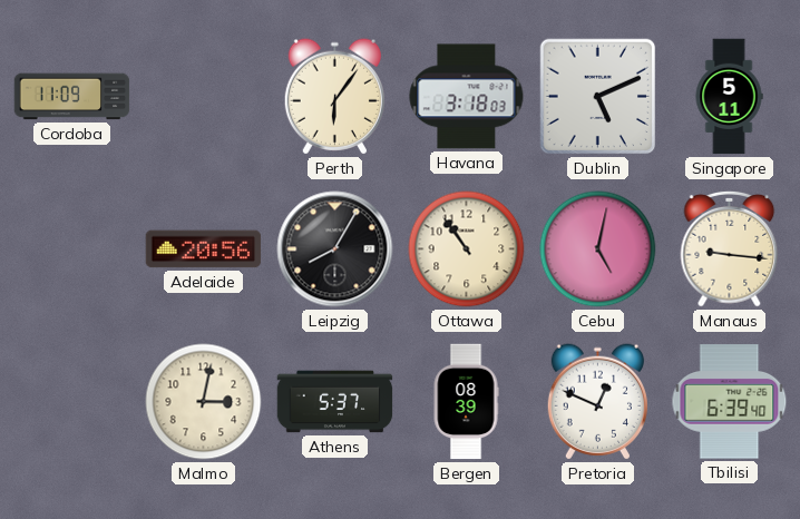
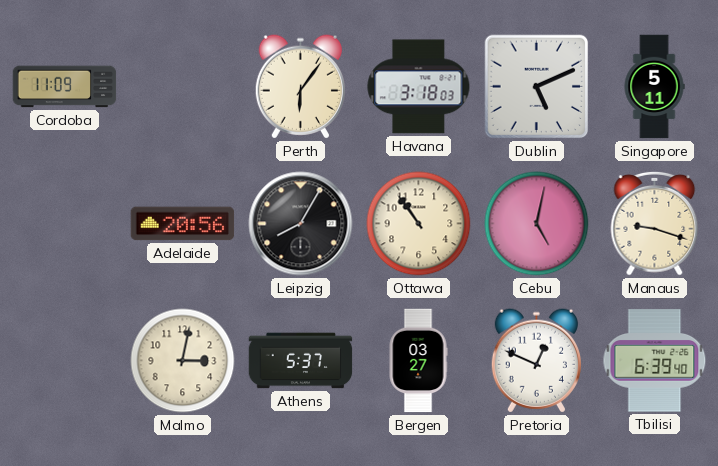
Manaus: 9:16 -> 9:18 (655, 223)
Bergen: 08:39 -> 03:27 (418, 361)
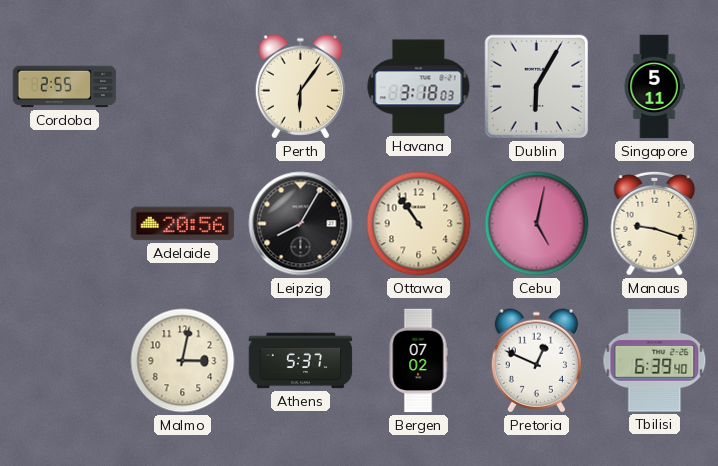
Cordoba: 11:09 -> 2:55 (65, 87)
Dublin: 5:11 -> 6:05 (537, 87)
Bergen: 03:27 -> 07:02 (418, 361)
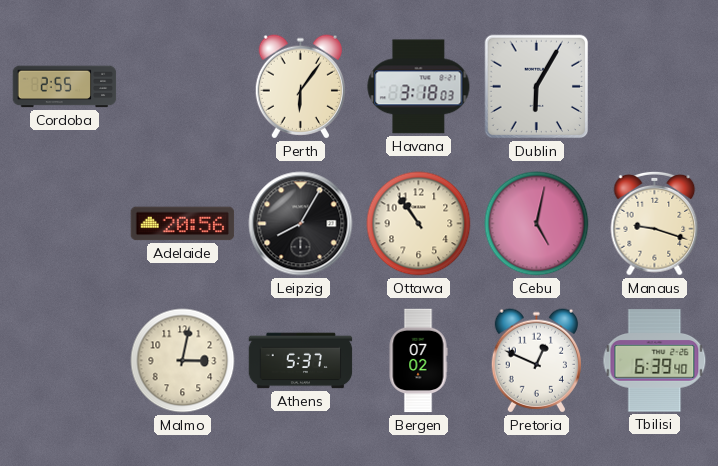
Singapore: 5:11 -> none (654, 87)
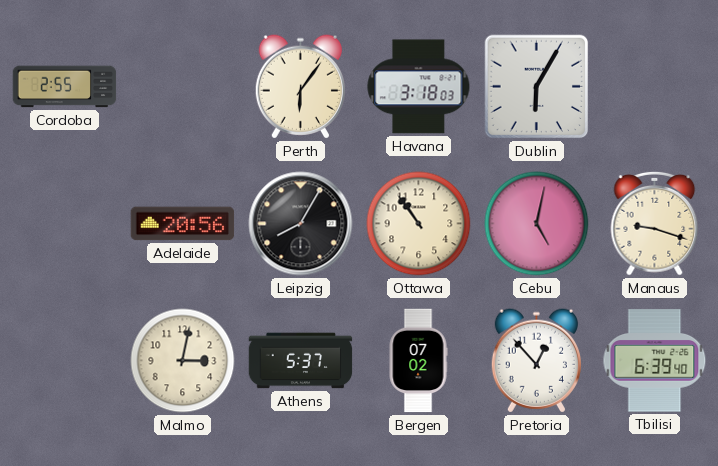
Pretoria: 12:49 -> 12:53 (536, 361)
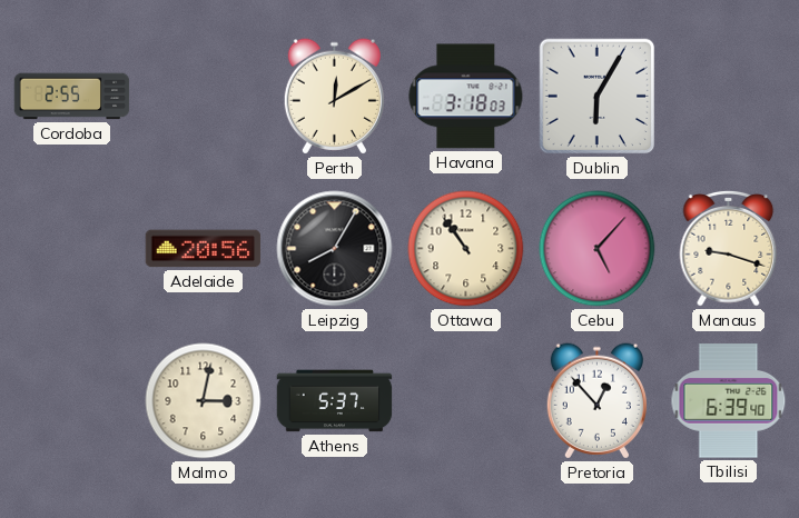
Perth: 6:06 -> 12:10 (334, 97)
Cebu: 5:02 -> 5:07 (598, 249)
Bergen: 07:02 -> none (418, 361)
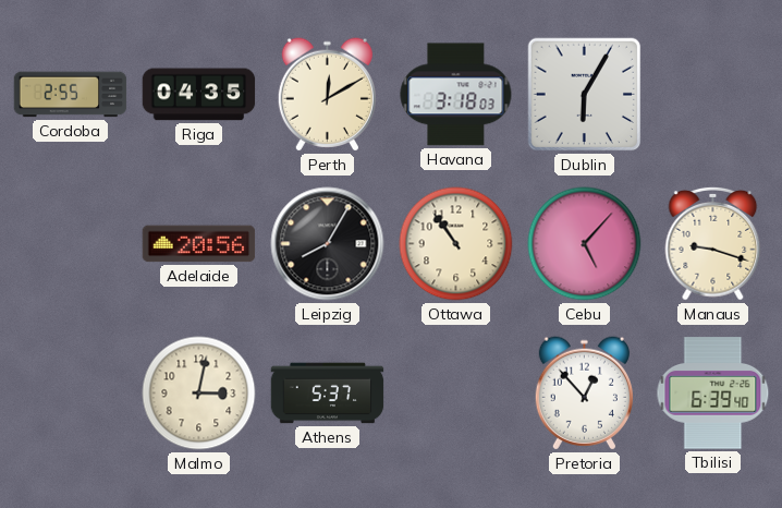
Riga: none -> 04:35 (199, 95)
